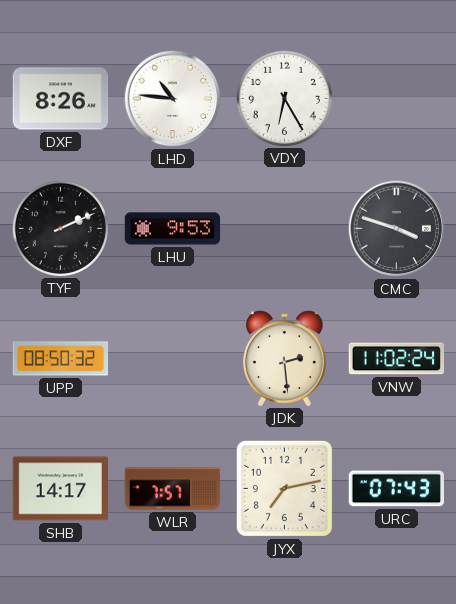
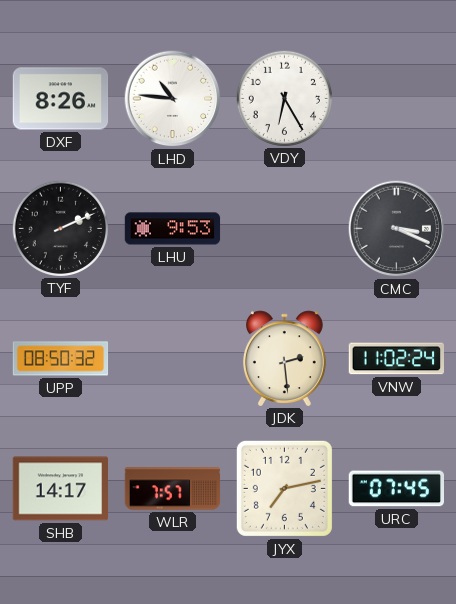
CMC: 3:48 -> 3:19 (397, 229)
URC: 07:43 -> 07:45 (396, 489)
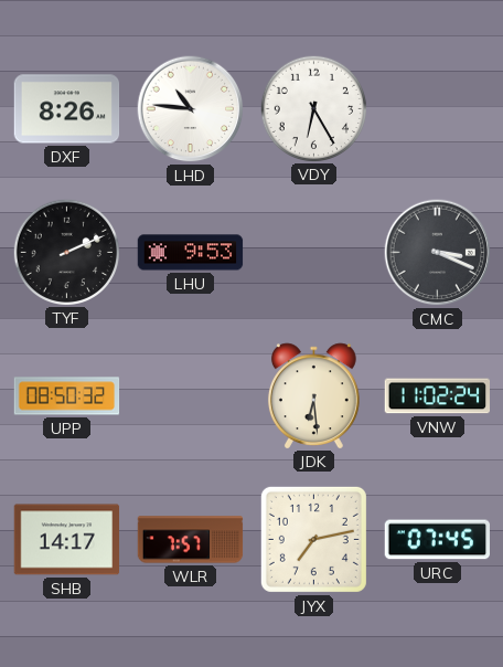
JDK: 2:29 -> 6:29 (313, 395)
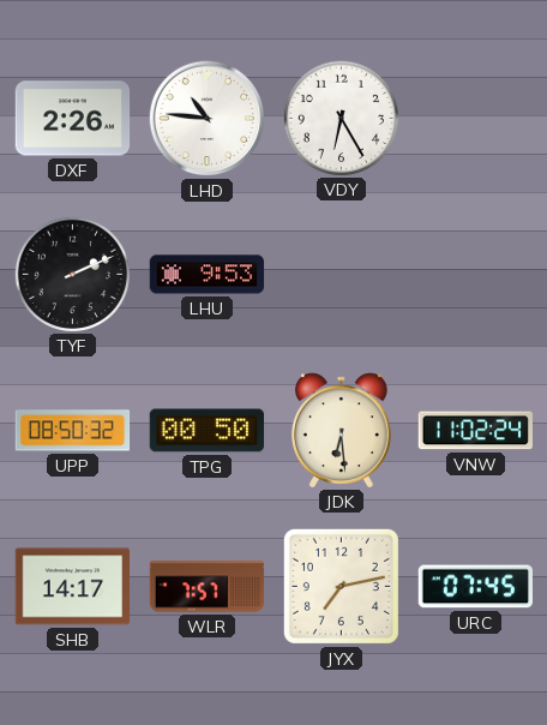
DXF: 8:26 -> 2:26 (73, 119)
CMC: 3:19 -> none (438, 253)
TPG: none -> 00:50 (208, 431)
